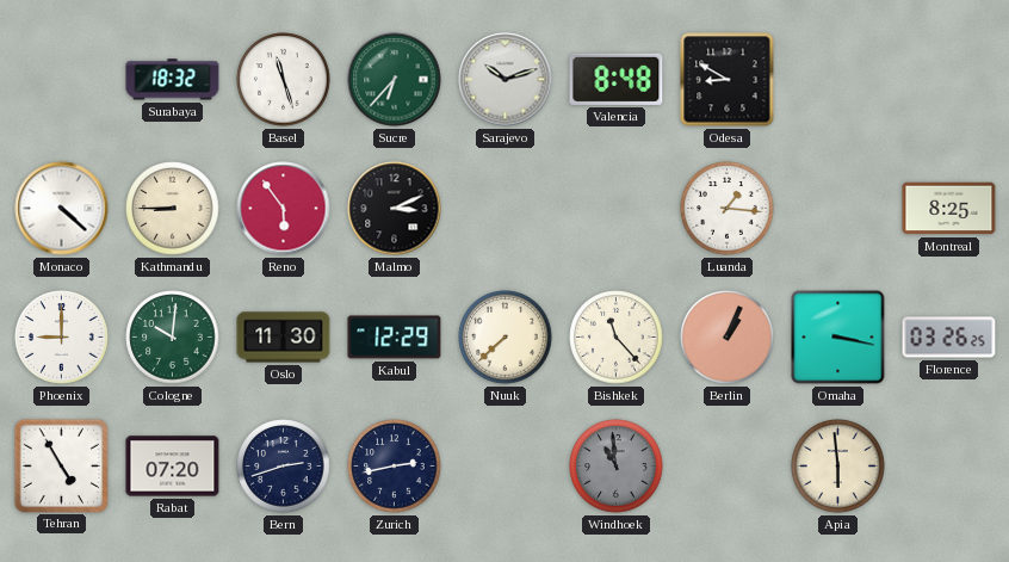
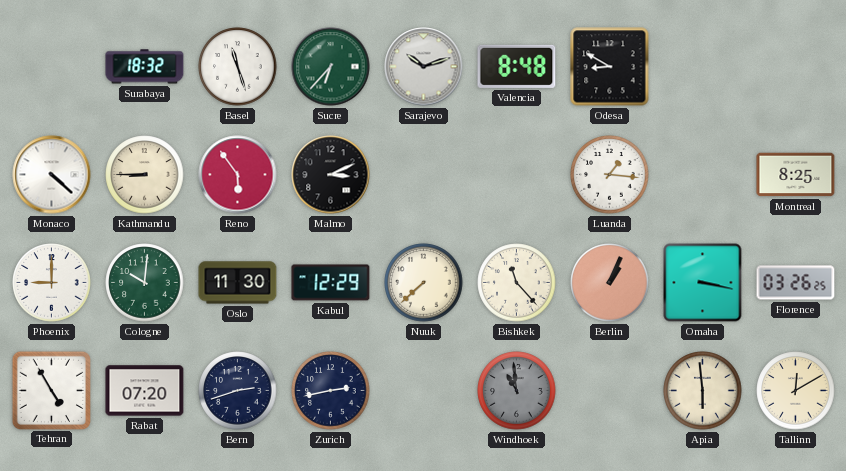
Tallinn: none -> 12:10 (796, 391)
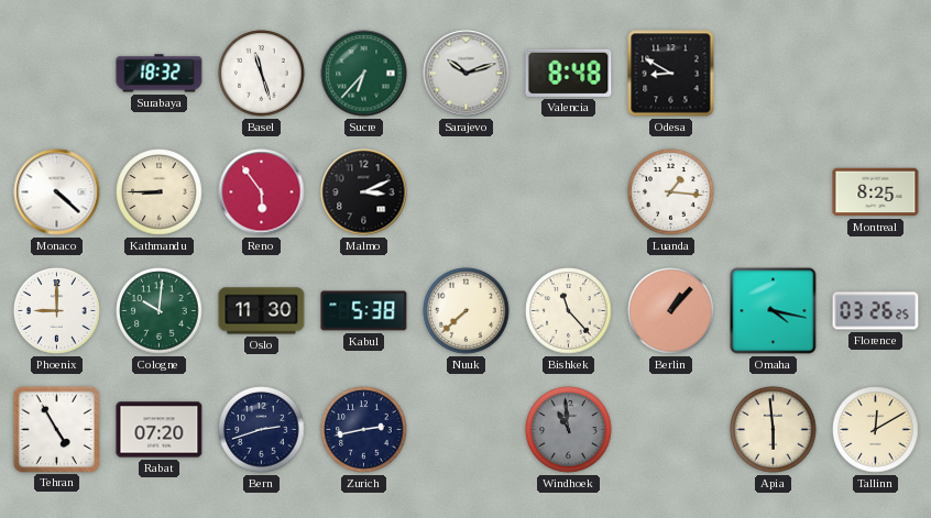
Kabul: 12:29 -> 5:38 (364, 311)
Berlin: 1:04 -> 1:07 (671, 311)
Omaha: 3:17 -> 4:17 (774, 311)
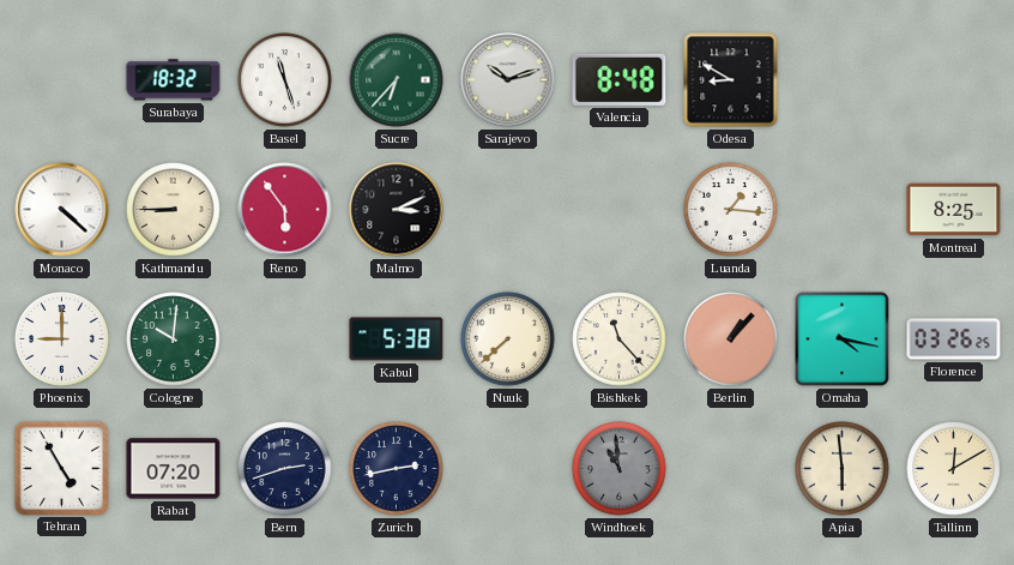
Oslo: 11:30 -> none (262, 311)
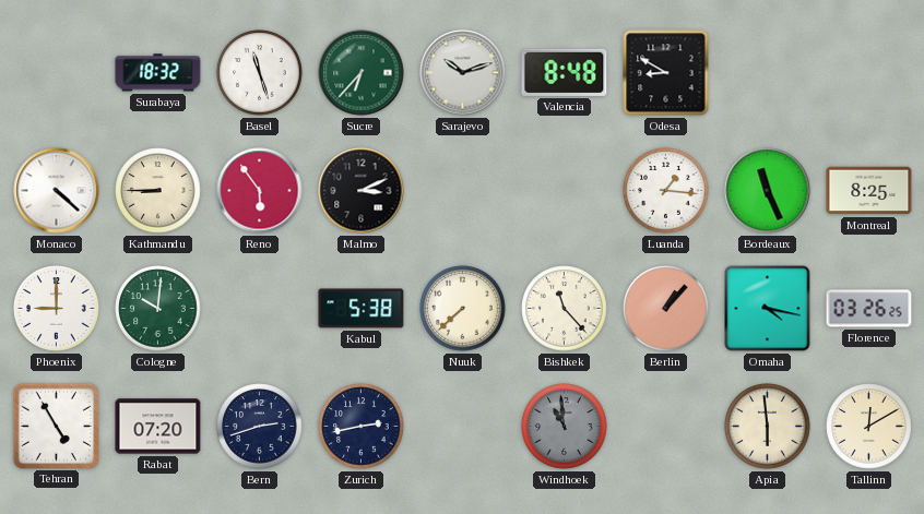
Bordeaux: none -> 11:26 (768, 191)
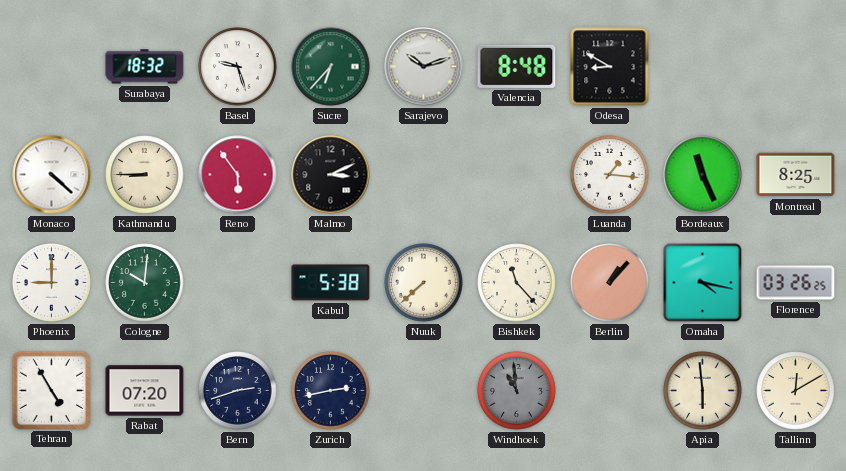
Basel: 11:27 -> 9:27 (238, 67)
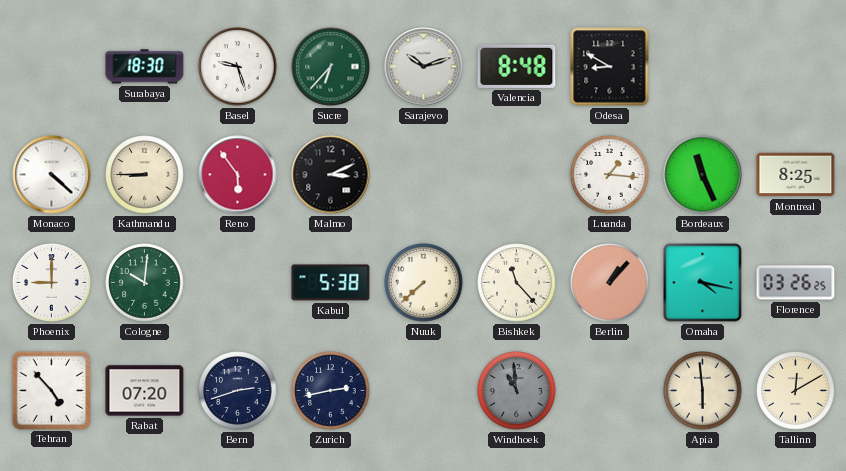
Surabaya: 18:32 -> 18:30 (145, 67)
Tehran: 4:55 -> 4:53 (51, 390)
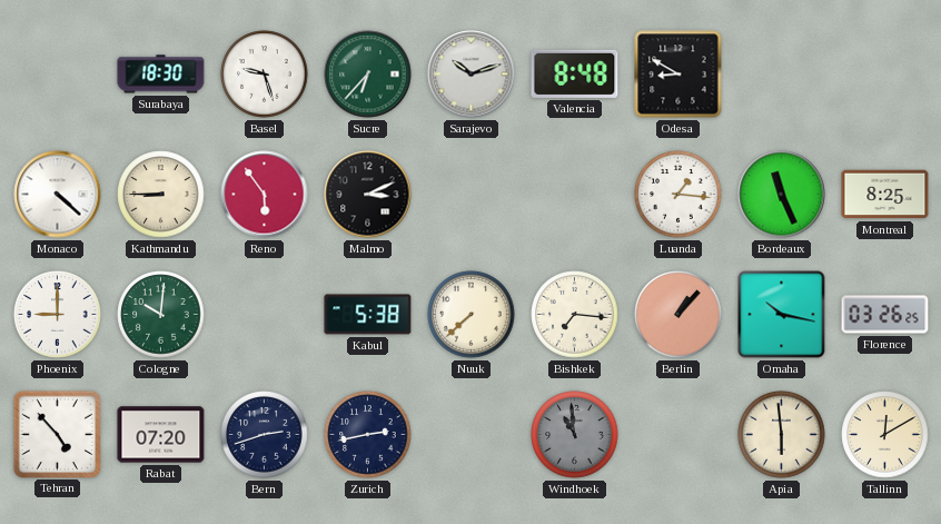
Bishkek: 11:23 -> 7:16 (575, 315)
Omaha: 4:17 -> 10:17 (782, 315)
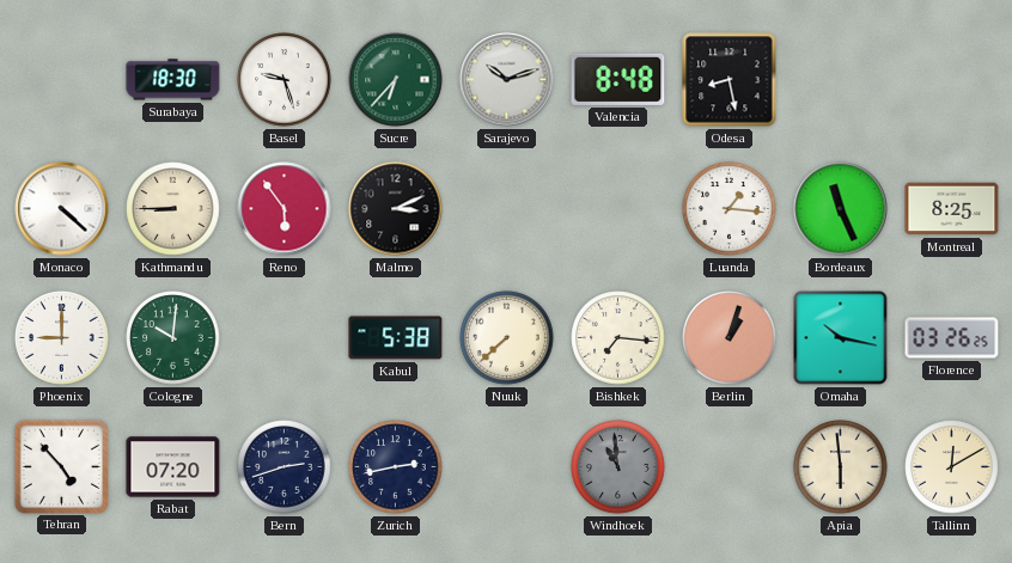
Odesa: 8:50 -> 8:28 (730, 80)
Berlin: 1:07 -> 1:03 (730, 338)
